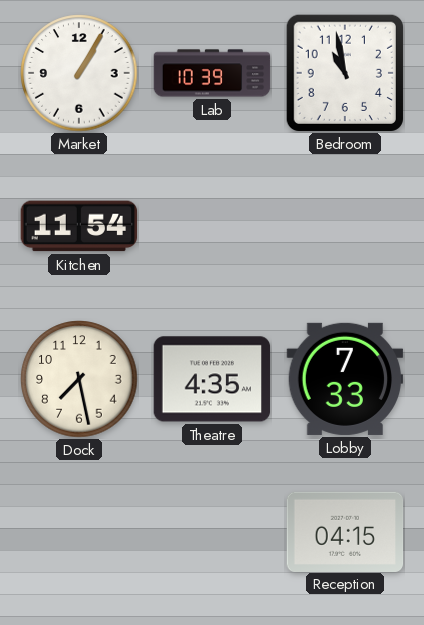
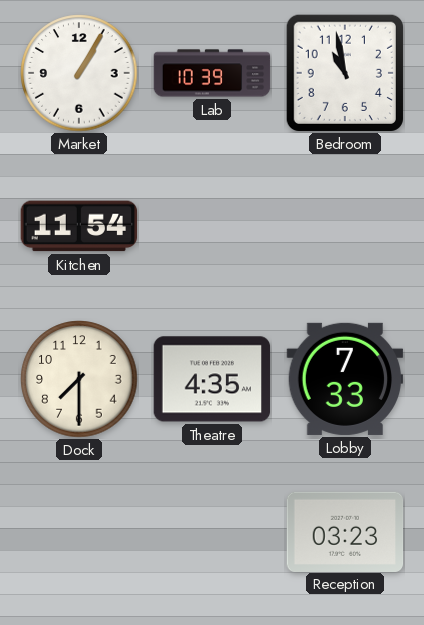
Dock: 7:28 -> 7:30 (79, 379)
Reception: 04:15 -> 03:23 (345, 531)
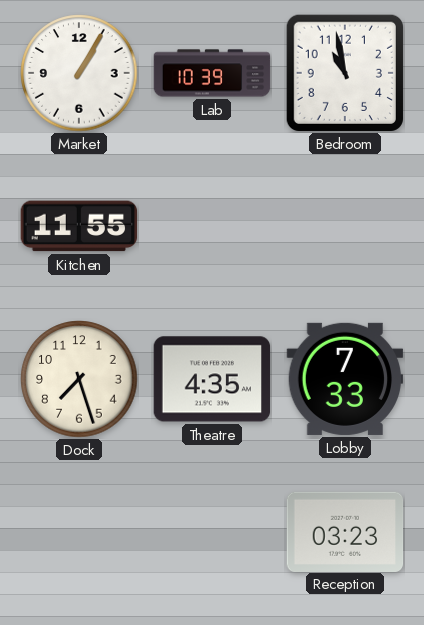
Kitchen: 11:54 -> 11:55 (79, 226)
Dock: 7:30 -> 7:27 (79, 379)
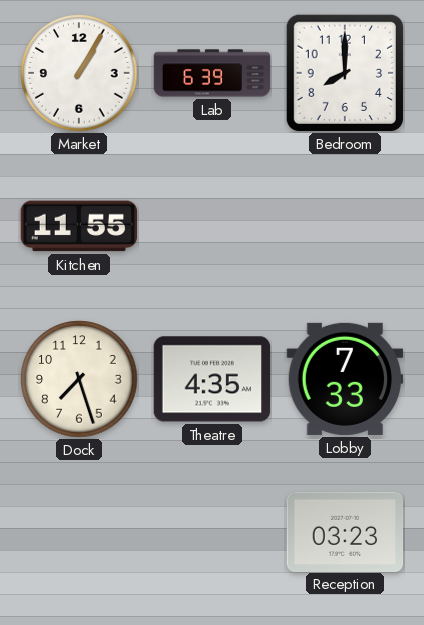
Lab: 10:39 -> 6:39 (212, 73)
Bedroom: 10:58 -> 8:00 (345, 73)
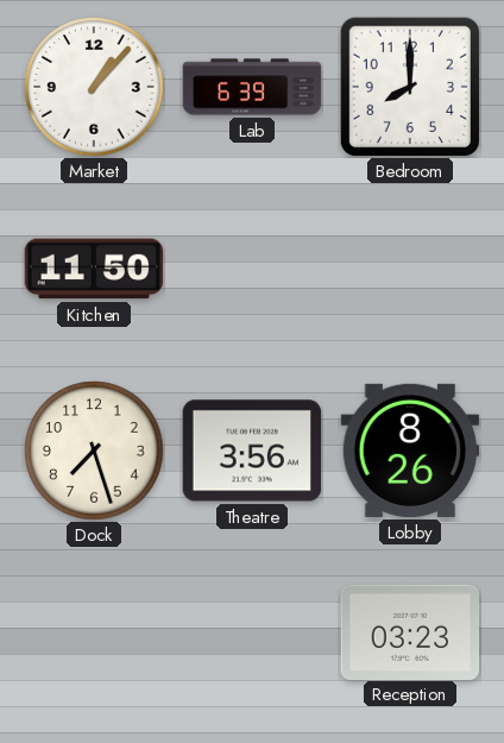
Market: 1:05 -> 1:07 (94, 87)
Kitchen: 11:55 -> 11:50 (94, 269)
Theatre: 4:35 -> 3:56 (252, 451)
Lobby: 7:33 -> 8:26 (410, 451)
